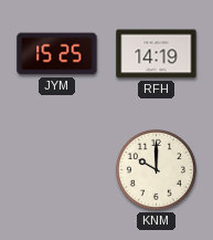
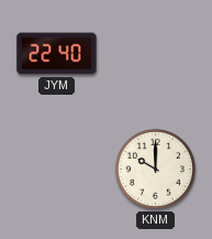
JYM: 15:25 -> 22:40 (57, 54)
RFH: 14:19 -> none (157, 54)
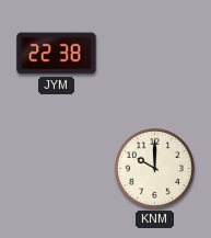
JYM: 22:40 -> 22:38 (57, 54)
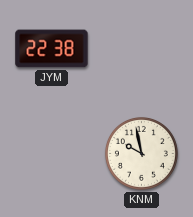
KNM: 10:00 -> 9:58 (141, 153)
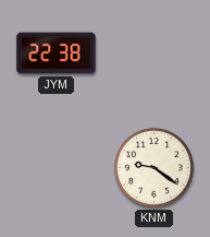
KNM: 9:58 -> 9:21 (153, 167)
